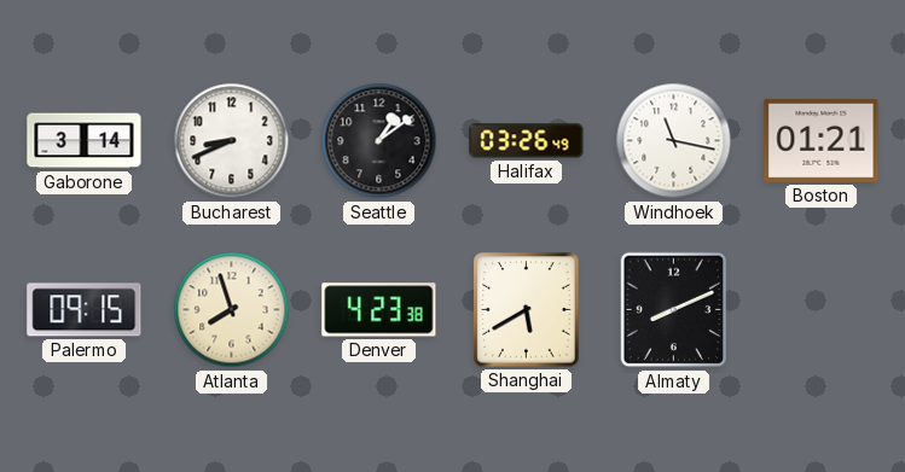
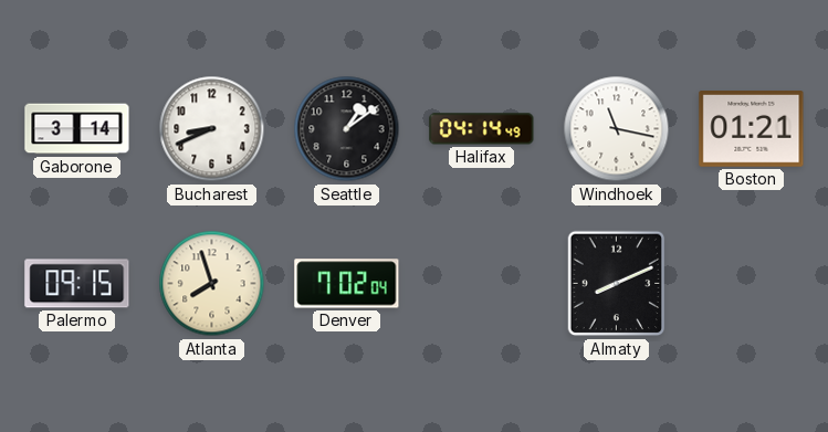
Halifax: 03:26 -> 04:14 (482, 129)
Denver: 4:23 -> 7:02 (347, 284)
Shanghai: 5:40 -> none (527, 310)
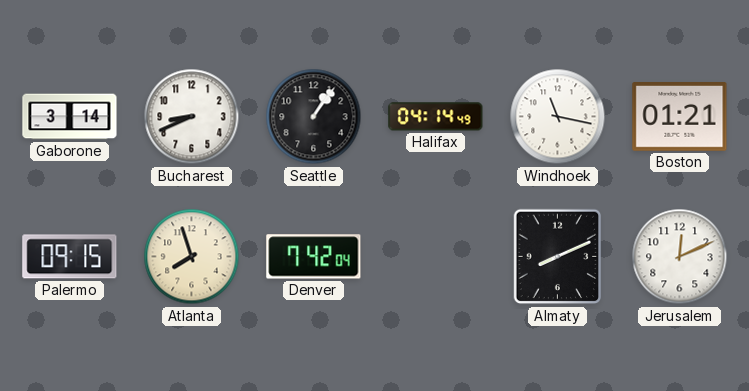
Seattle: 1:09 -> 1:06 (314, 117)
Denver: 7:02 -> 7:42 (314, 257)
Jerusalem: none -> 12:11 (680, 257)
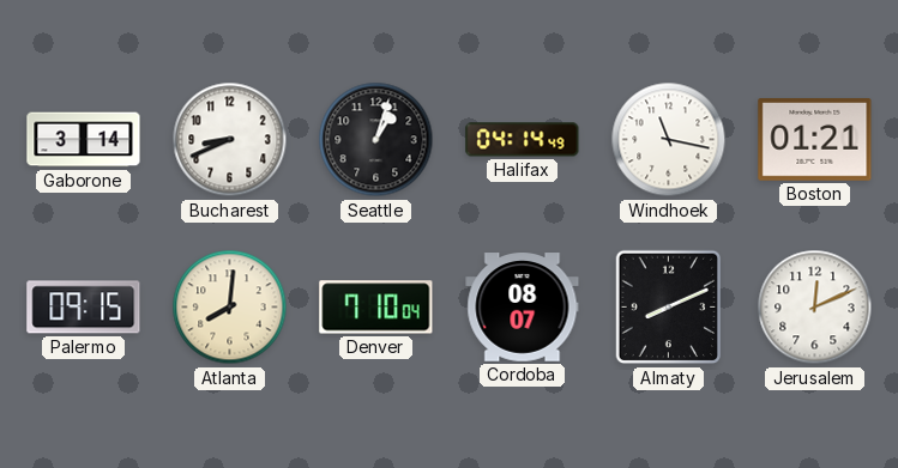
Seattle: 1:06 -> 1:03 (376, 140)
Atlanta: 7:57 -> 8:01 (230, 308)
Denver: 7:42 -> 7:10 (376, 308)
Cordoba: none -> 08:07 (523, 308)
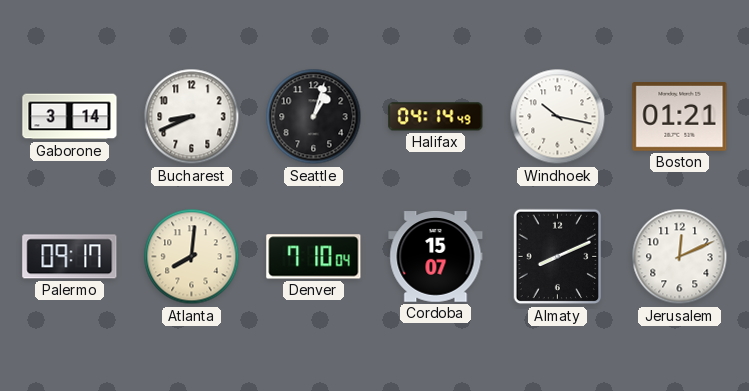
Windhoek: 11:17 -> 10:17 (558, 117)
Palermo: 09:15 -> 09:17 (70, 257)
Cordoba: 08:07 -> 15:07 (436, 257)
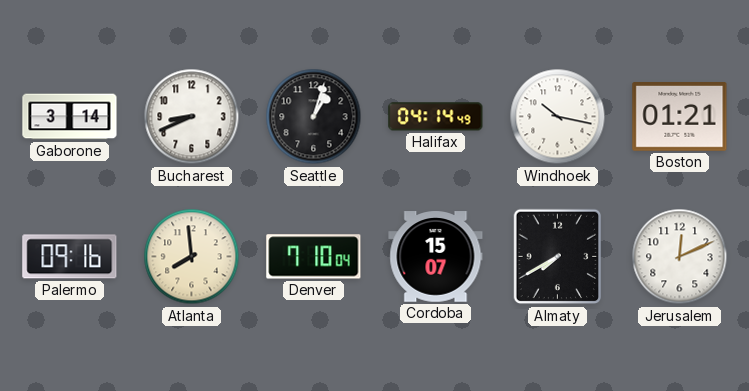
Palermo: 09:17 -> 09:16 (70, 257)
Atlanta: 8:01 -> 7:59 (192, 257)
Almaty: 8:11 -> 7:40 (558, 257)
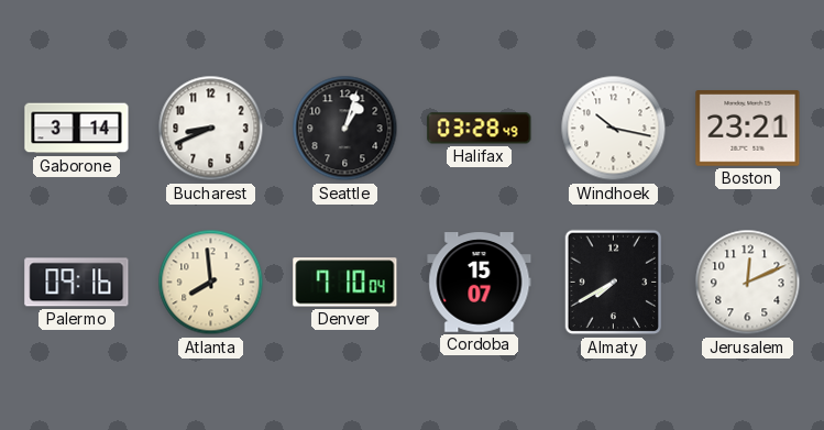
Halifax: 04:14 -> 03:28 (480, 129)
Boston: 01:21 -> 23:21 (748, 129)
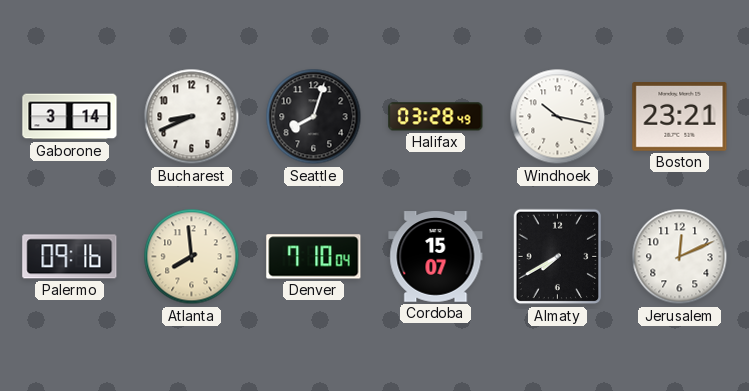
Seattle: 1:03 -> 8:03 (314, 117)
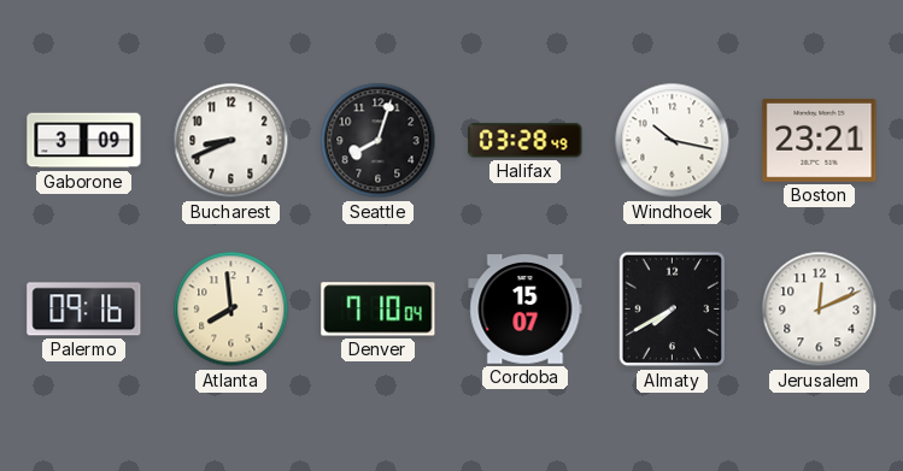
Gaborone: 3:14 -> 3:09 (84, 141)
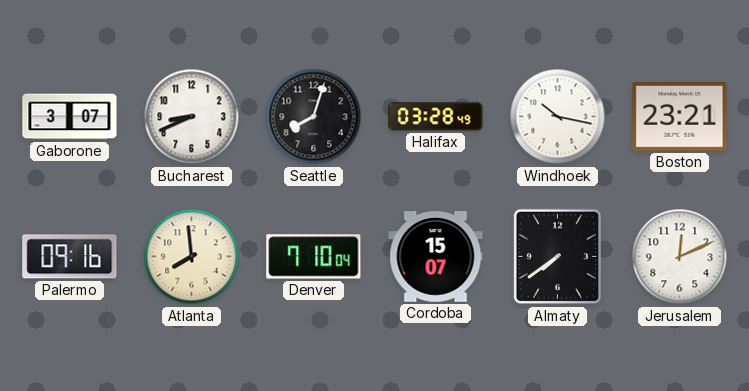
Gaborone: 3:09 -> 3:07 (70, 117)
Almaty: 7:40 -> 7:39 (558, 257)
